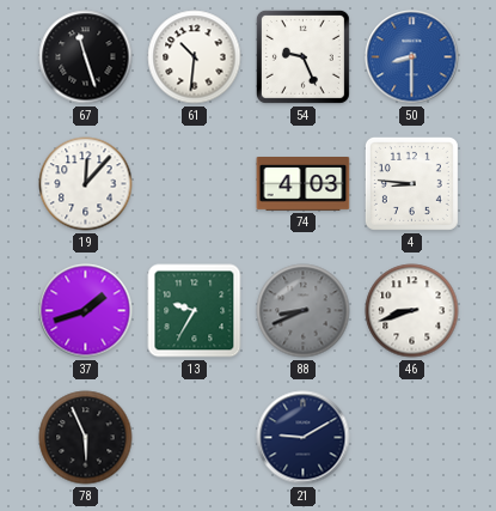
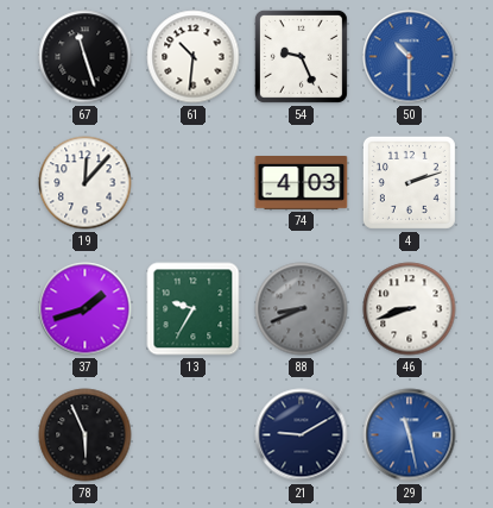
50: 8:30 -> 10:30 (410, 57)
4: 8:46 -> 2:12 (409, 182)
29: none -> 11:28 (410, 435)
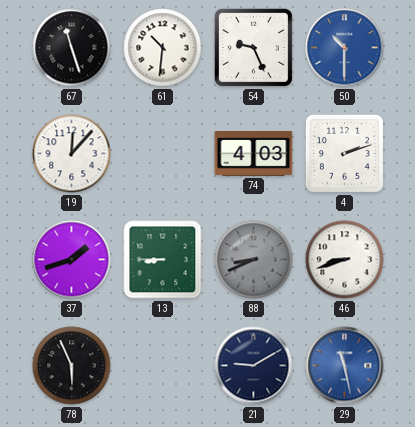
13: 9:35 -> 8:45 (163, 260)
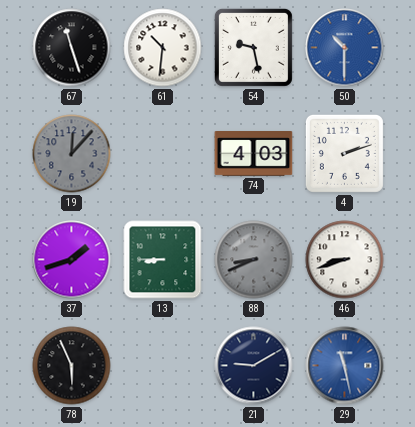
54: 9:26 -> 9:28 (253, 47)
19 dial: white -> grey (72, 154)
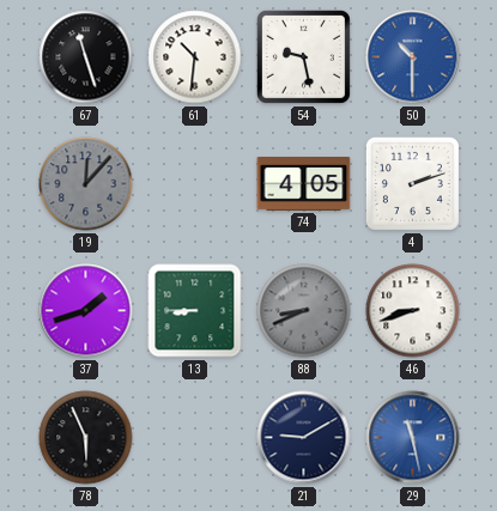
74: 4:03 -> 4:05 (304, 184)
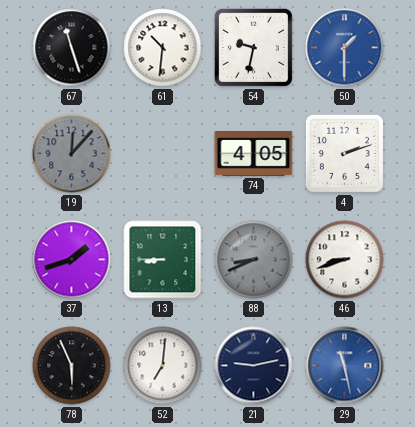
54: 9:28 -> 9:32 (253, 47)
50: 10:30 -> 1:30 (345, 48)
52: none -> 7:01 (163, 366)
21: 9:10 -> 9:13 (254, 366)
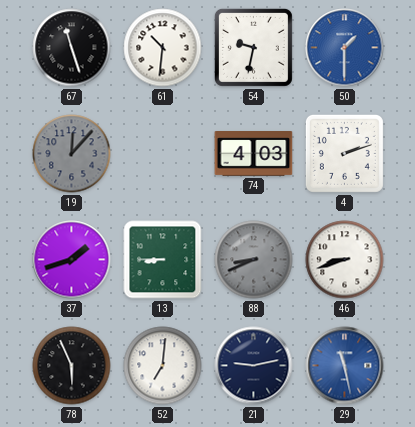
74: 4:05 -> 4:03 (254, 154)
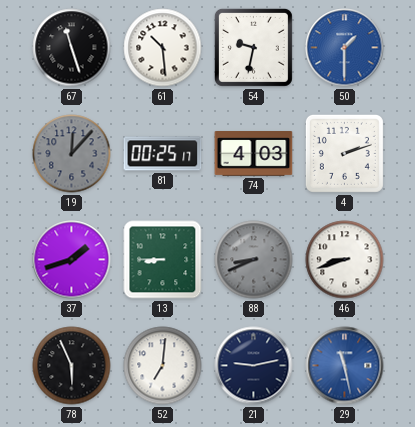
61: 10:31 -> 10:29 (163, 48)
81: none -> 00:25 (163, 154)
